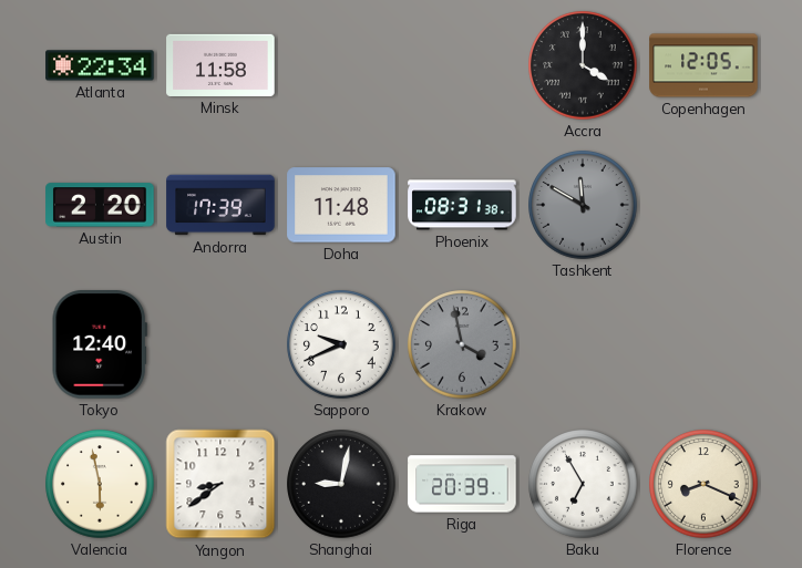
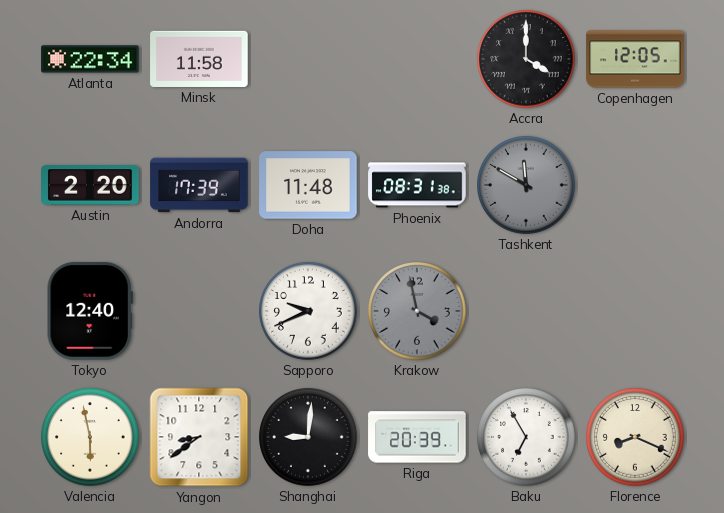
Shanghai: 9:02 -> 9:01 (308, 437)
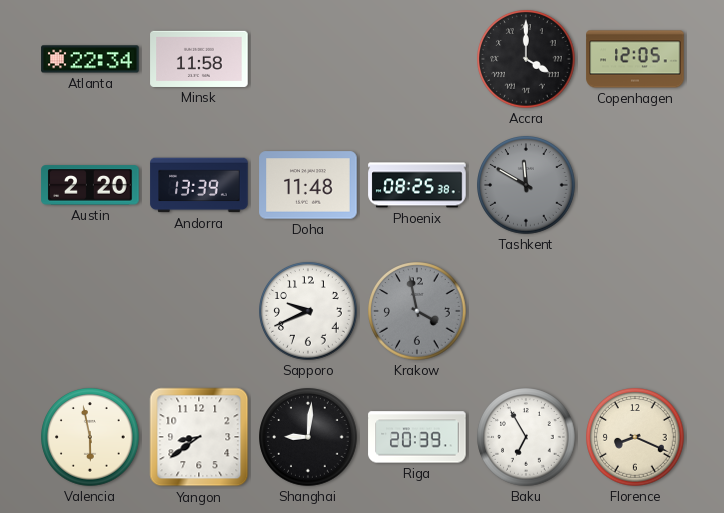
Andorra: 17:39 -> 13:39 (199, 185)
Phoenix: 08:31 -> 08:25 (417, 185)
Tokyo: 12:40 -> none (90, 311)
